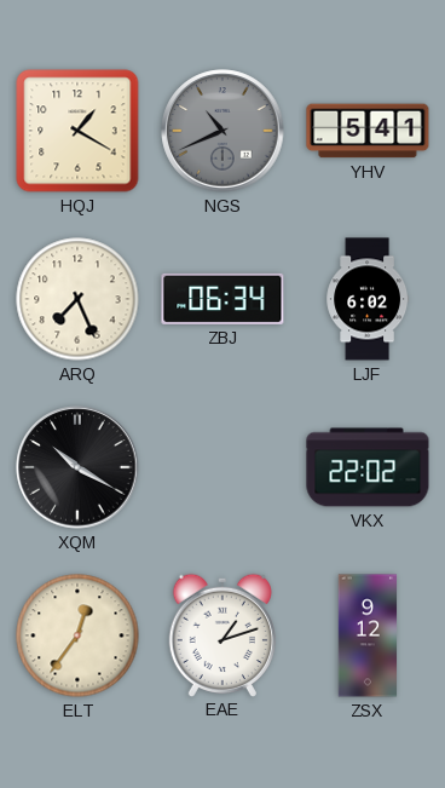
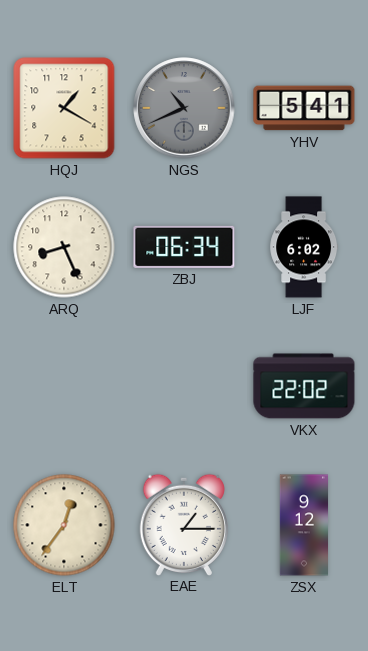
ARQ: 7:26 -> 8:26 (64, 247)
XQM: 10:20 -> none (77, 467)
EAE: 1:12 -> 1:15 (184, 524)
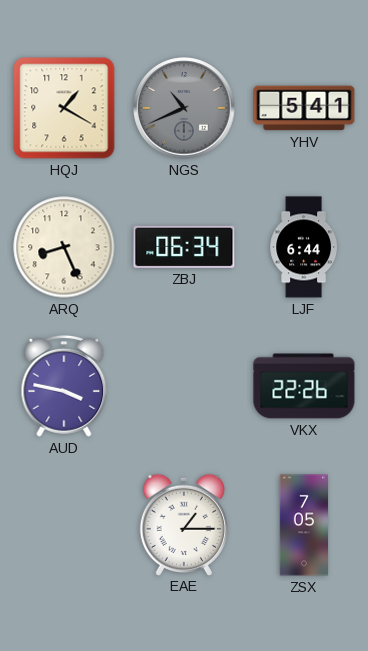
LJF: 6:02 -> 6:44 (304, 247)
AUD: none -> 3:47 (64, 386)
VKX: 22:02 -> 22:26 (304, 386)
ELT: 12:36 -> none (64, 525)
ZSX: 9:12 -> 7:05 (304, 525)
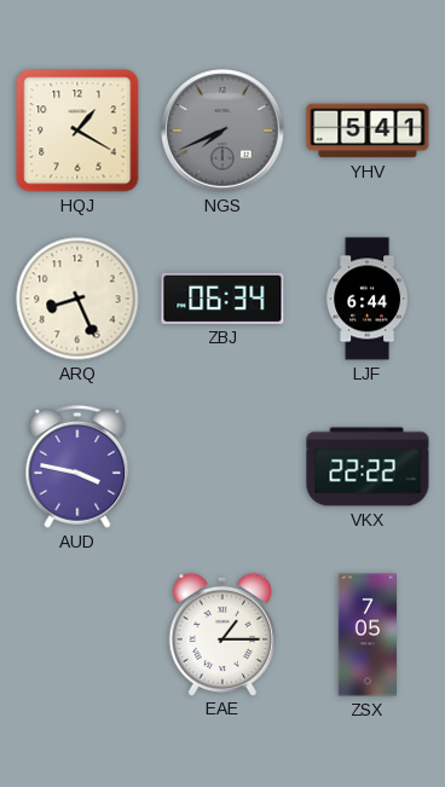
NGS: 10:41 -> 7:41 (223, 131)
VKX: 22:26 -> 22:22 (368, 467)
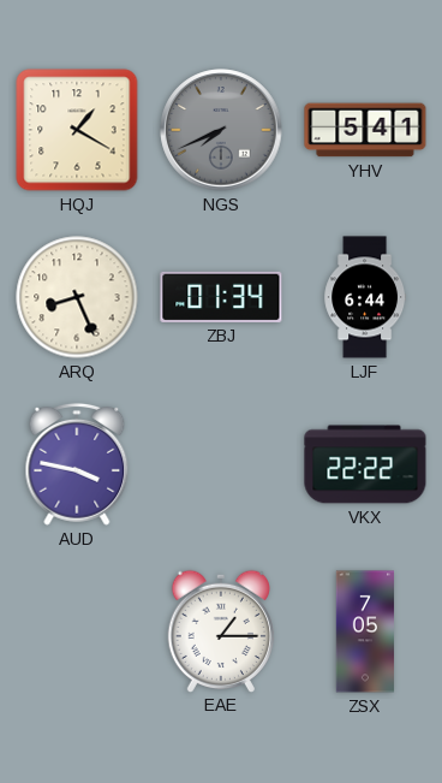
ZBJ: 06:34 -> 01:34 (221, 297)
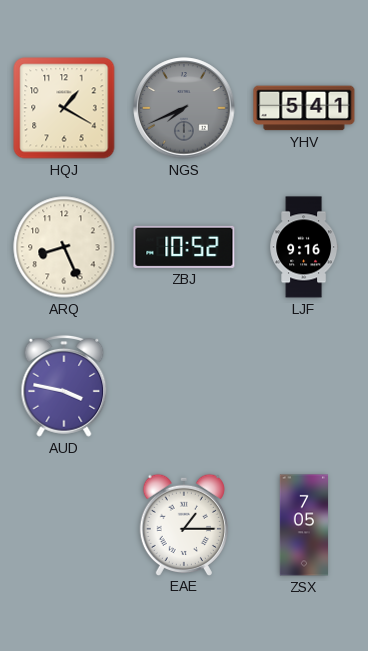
ZBJ: 01:34 -> 10:52 (184, 247)
LJF: 6:44 -> 9:16 (304, 247)
VKX: 22:22 -> none (365, 464)
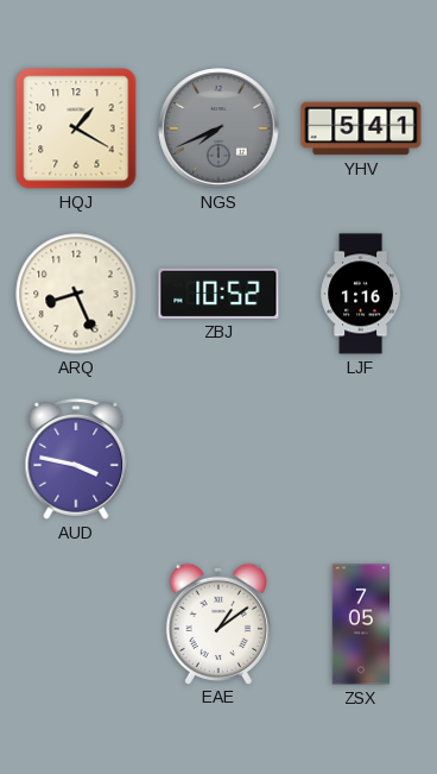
LJF: 9:16 -> 1:16 (361, 294)
EAE: 1:15 -> 1:09 (218, 623)
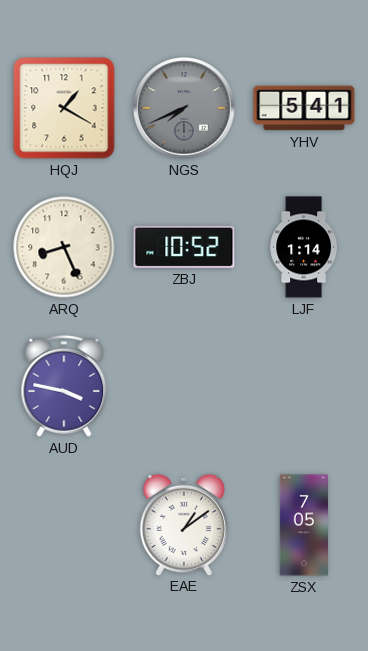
LJF: 1:16 -> 1:14 (304, 247)
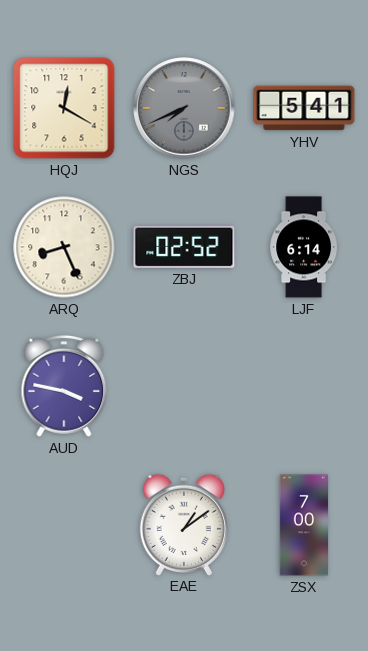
HQJ: 1:20 -> 12:20 (64, 108)
ZBJ: 10:52 -> 02:52 (184, 247)
LJF: 1:14 -> 6:14 (304, 247)
ZSX: 7:05 -> 7:00 (304, 525)
